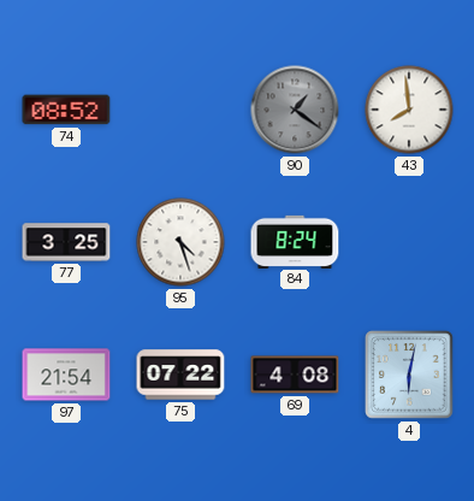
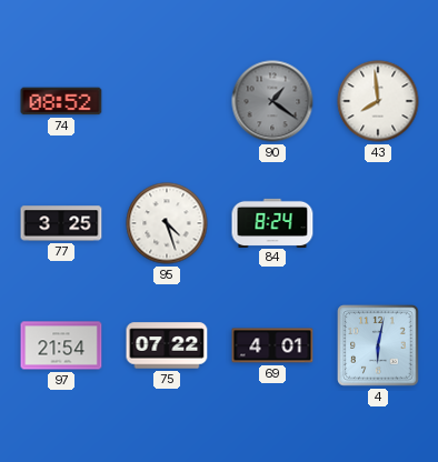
69: 4:08 -> 4:01 (272, 345)
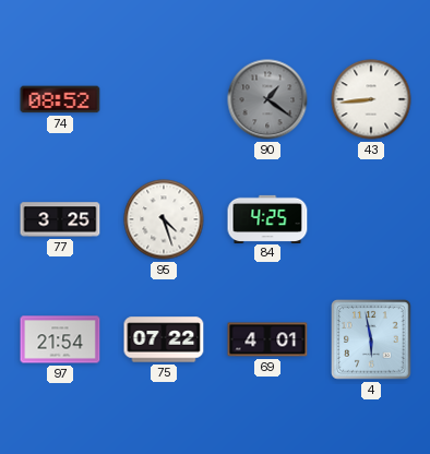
43: 7:59 -> 8:44 (371, 99)
84: 8:24 -> 4:25 (267, 218)
4: 6:02 -> 5:58 (371, 339)
